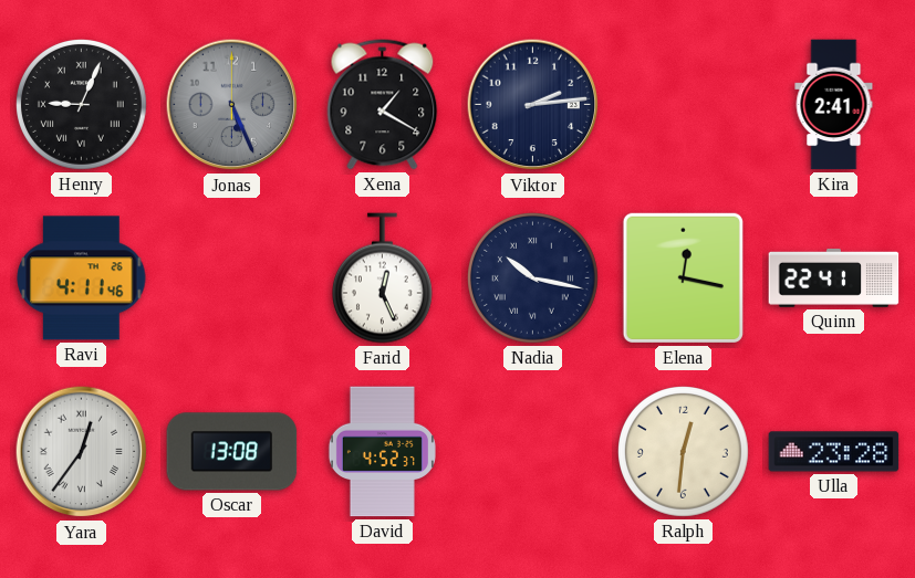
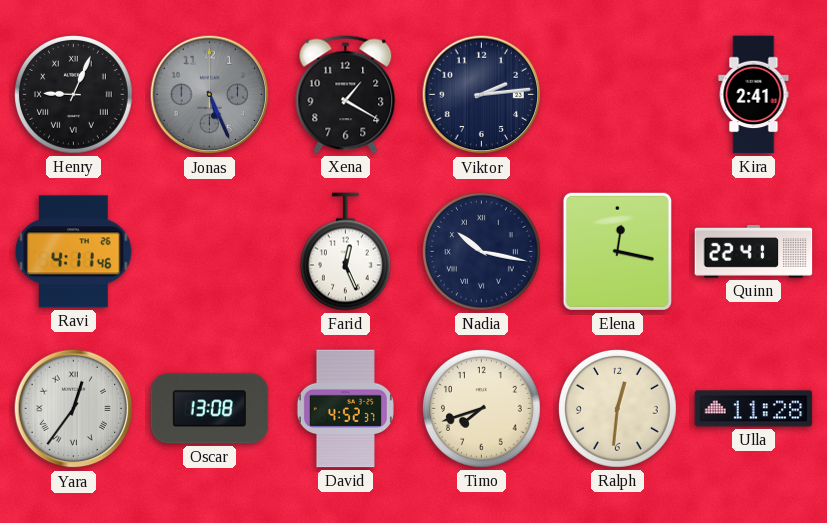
Timo: none -> 7:42 (482, 409)
Ulla: 23:28 -> 11:28 (754, 409)
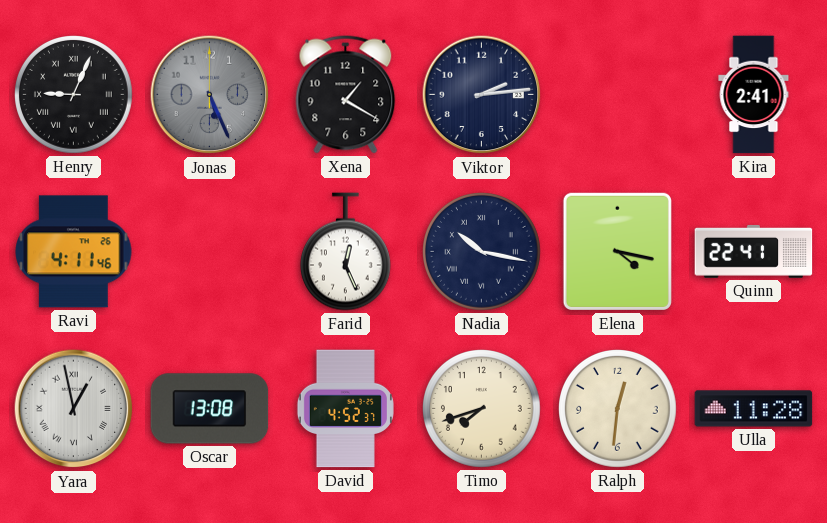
Elena: 12:17 -> 4:17 (617, 251)
Yara: 12:36 -> 12:58 (74, 409)
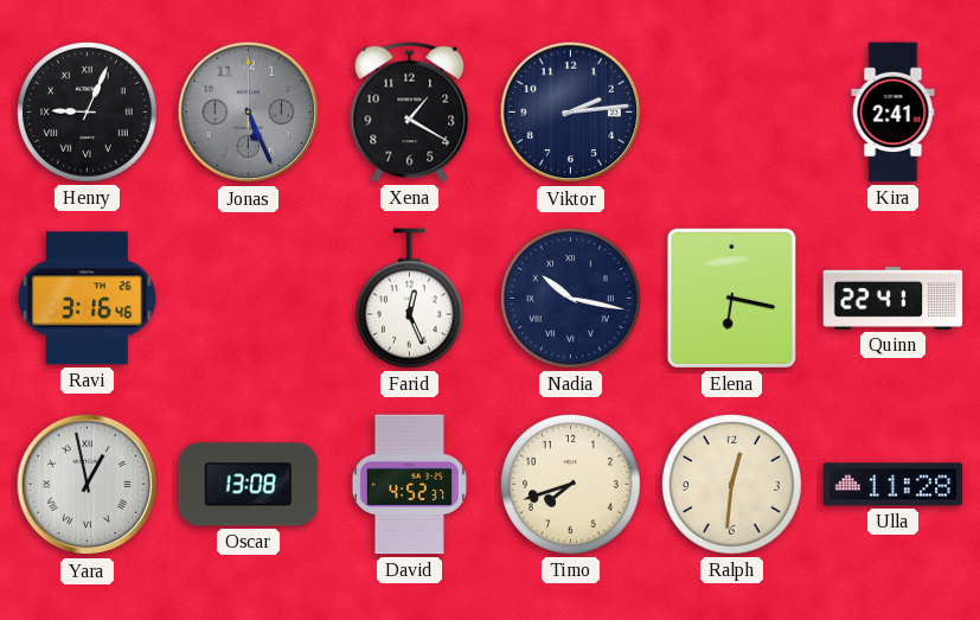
Ravi: 4:11 -> 3:16 (88, 299)
Elena: 4:17 -> 6:17 (731, 298)
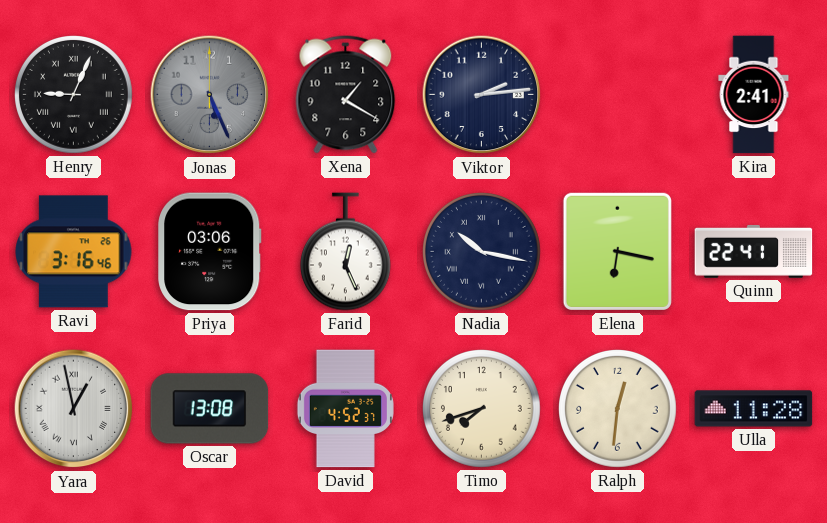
Priya: none -> 03:06 (210, 252)
